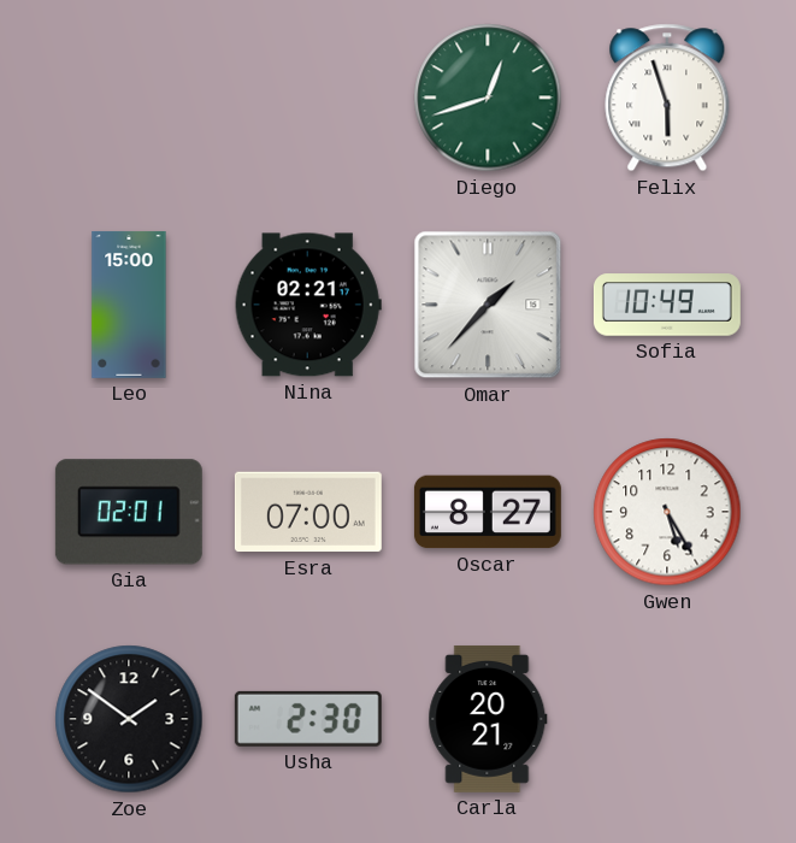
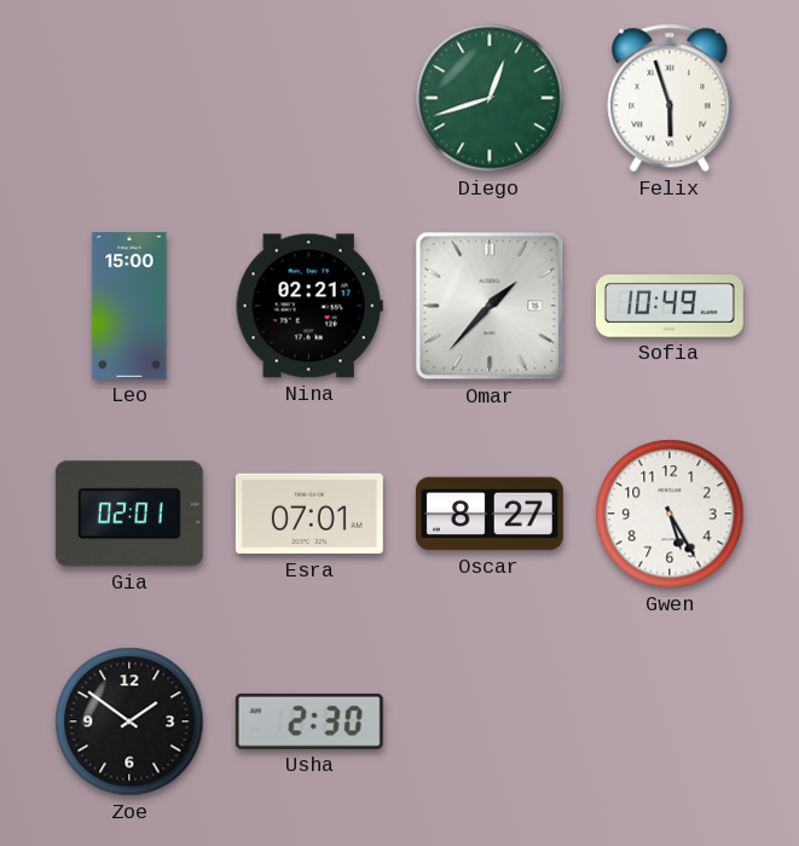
Esra: 07:00 -> 07:01 (309, 514)
Carla: 20:21 -> none (488, 719)
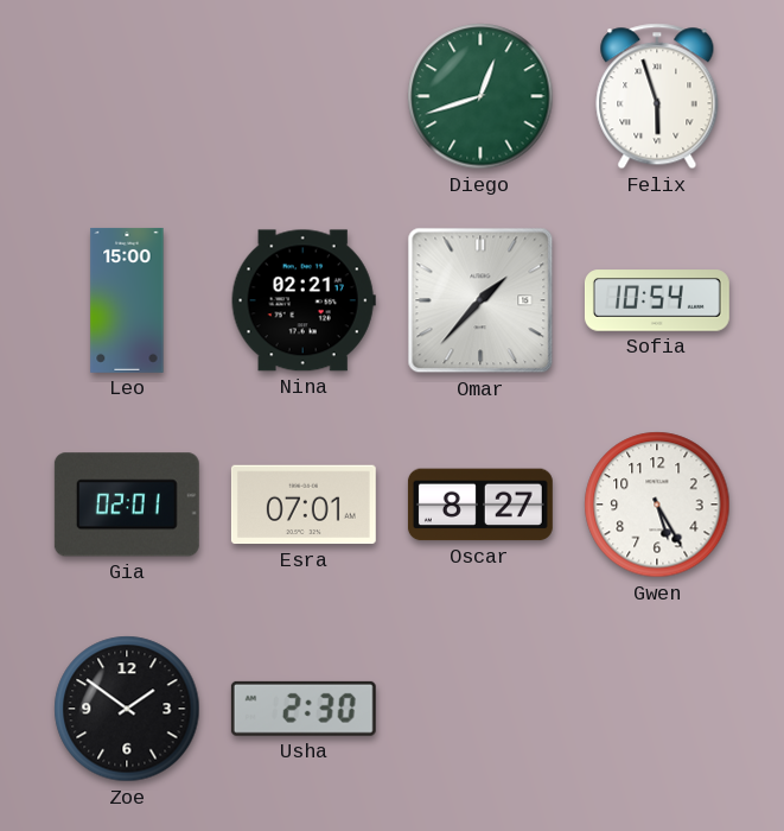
Sofia: 10:49 -> 10:54 (657, 300)
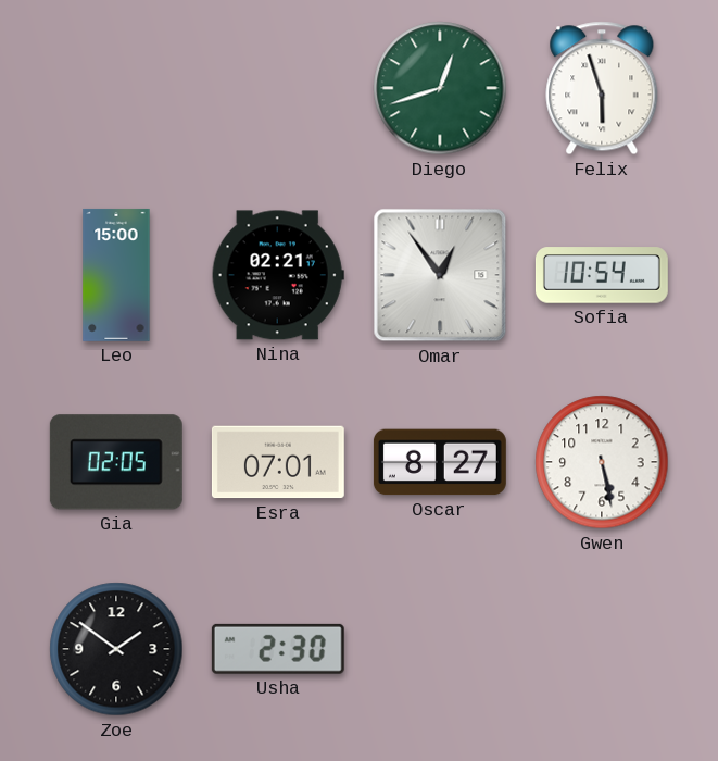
Omar: 1:37 -> 12:54 (440, 275)
Gia: 02:01 -> 02:05 (116, 462)
Gwen: 5:25 -> 5:28 (602, 462)
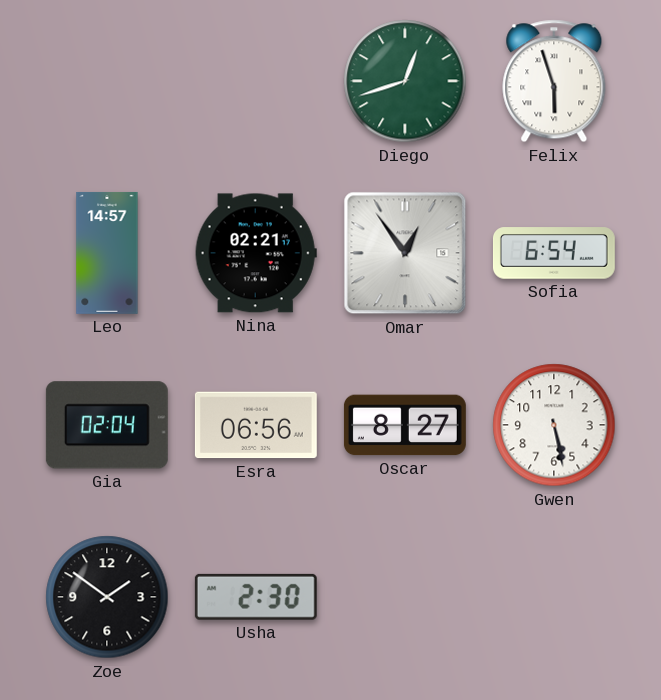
Leo: 15:00 -> 14:57 (107, 253)
Sofia: 10:54 -> 6:54 (554, 253)
Gia: 02:05 -> 02:04 (107, 425)
Esra: 07:01 -> 06:56 (256, 425)
